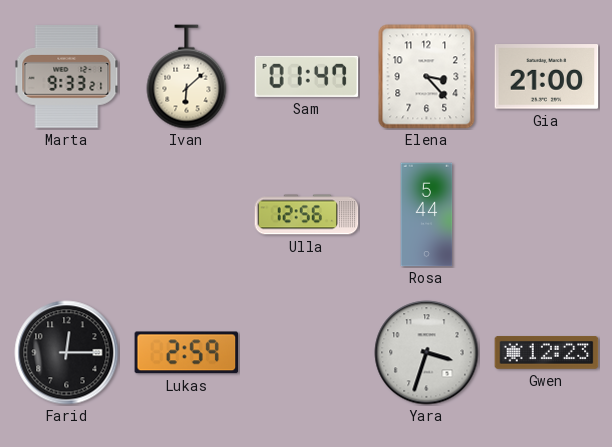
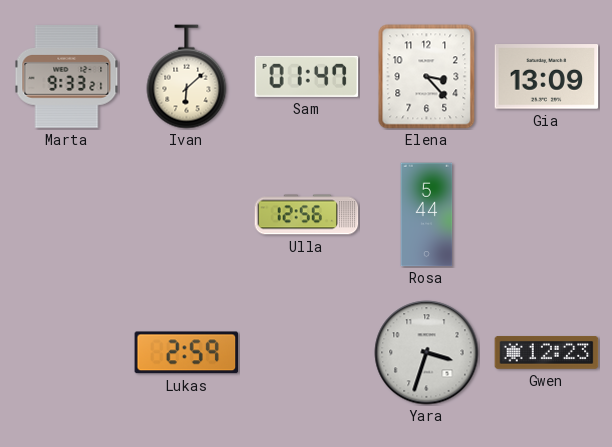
Gia: 21:00 -> 13:09 (547, 77)
Farid: 12:15 -> none (67, 353)
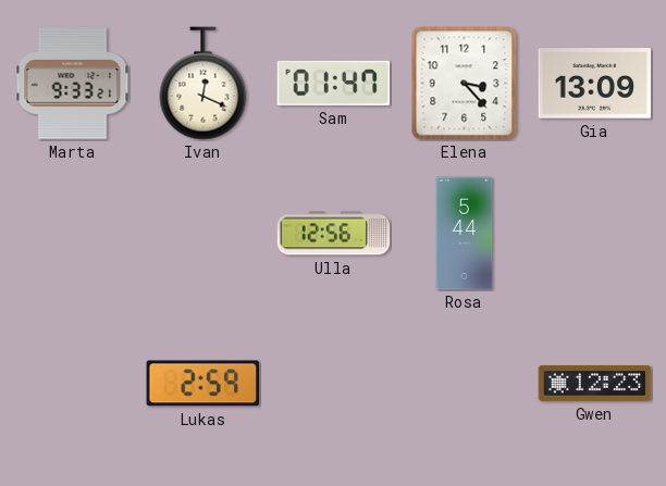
Ivan: 6:08 -> 12:19 (203, 84)
Yara: 3:33 -> none (427, 353)
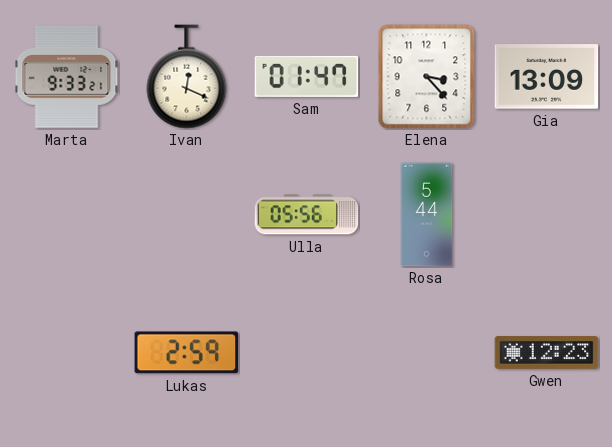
Ulla: 12:56 -> 05:56 (307, 215)
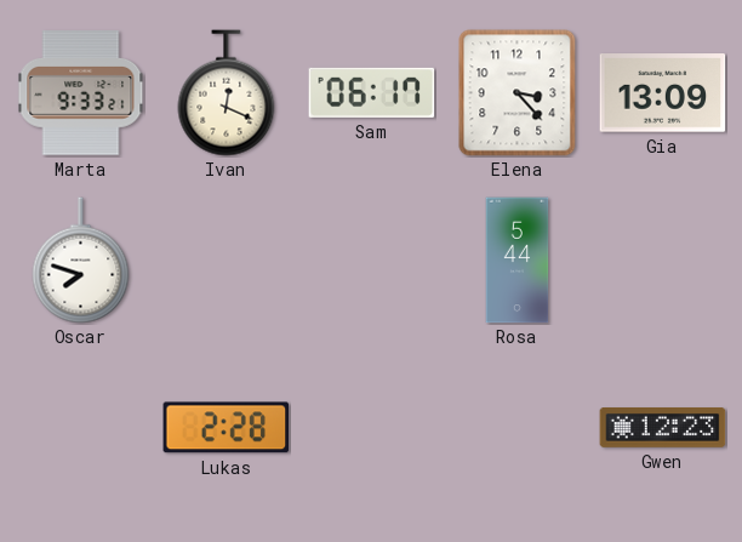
Sam: 01:47 -> 06:17 (372, 92)
Oscar: none -> 7:48 (81, 261)
Ulla: 05:56 -> none (307, 215)
Lukas: 2:59 -> 2:28 (227, 428)
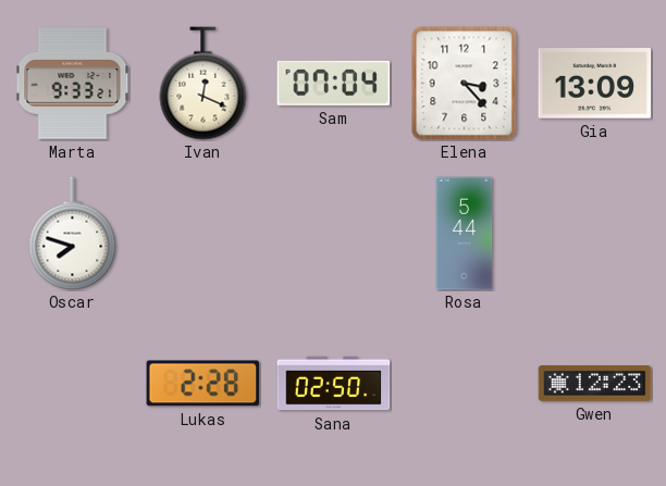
Sam: 06:17 -> 07:04 (334, 83)
Sana: none -> 02:50 (334, 384)
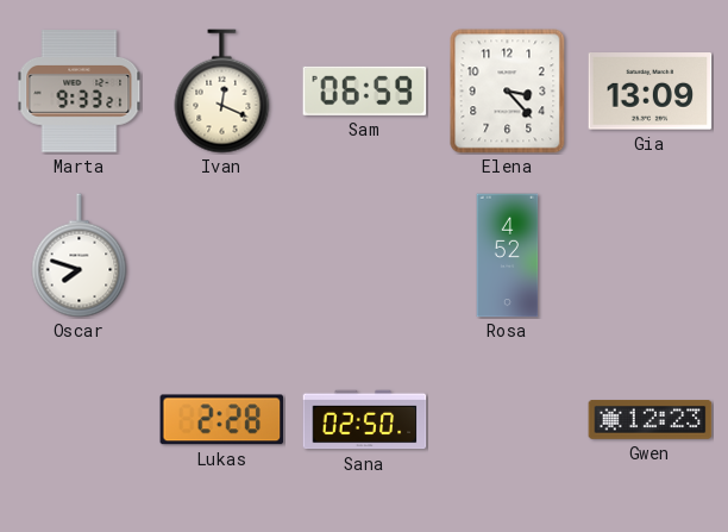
Sam: 07:04 -> 06:59 (365, 90)
Rosa: 5:44 -> 4:52 (508, 256)
